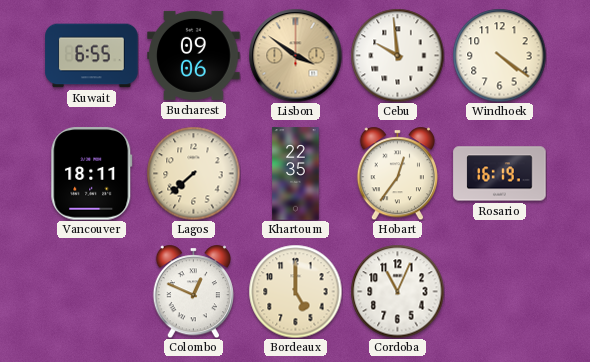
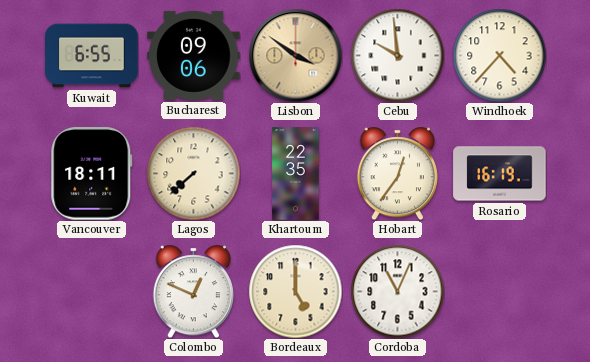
Windhoek: 4:21 -> 4:37 (499, 55)
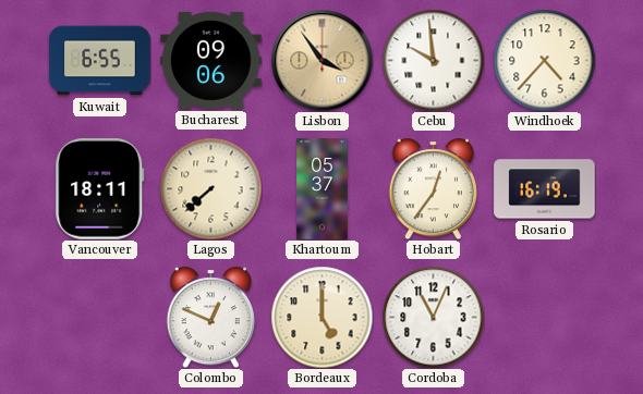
Lisbon: 3:51 -> 3:54 (321, 60)
Khartoum: 22:35 -> 05:37 (323, 189)
